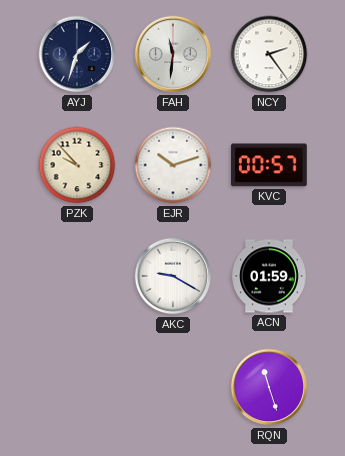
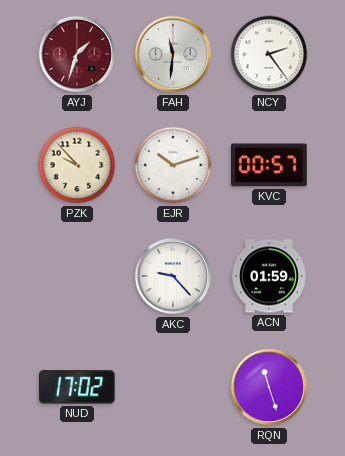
AYJ dial: navy -> burgundy (77, 54)
AKC: 9:20 -> 9:23 (173, 276)
NUD: none -> 17:02 (77, 387)
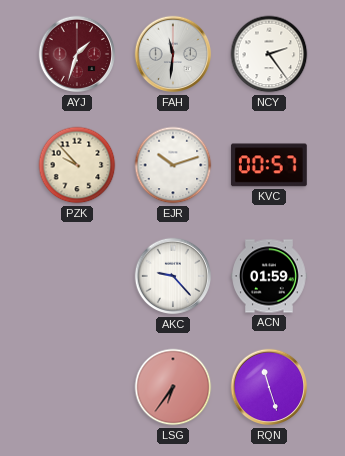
NUD: 17:02 -> none (77, 387)
LSG: none -> 6:36 (173, 387)
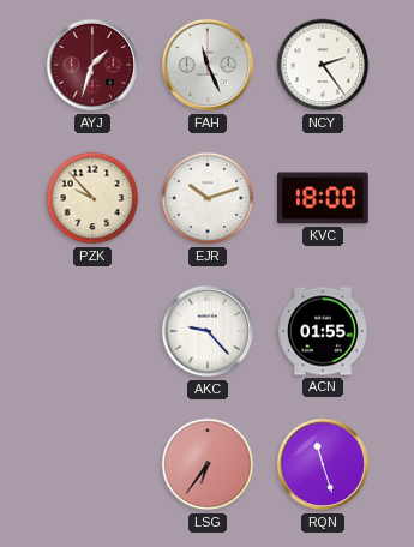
FAH: 11:31 -> 11:26 (208, 65)
KVC: 00:57 -> 18:00 (323, 198)
ACN: 01:59 -> 01:55 (323, 331)
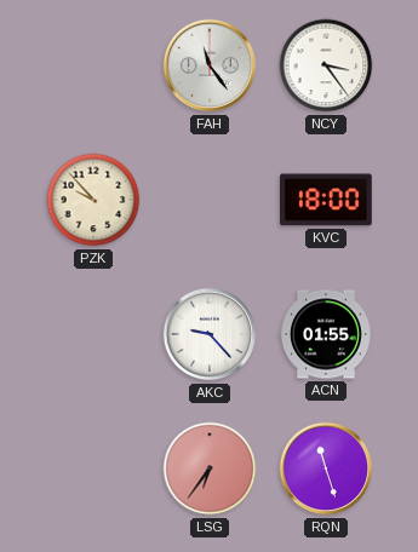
AYJ: 1:33 -> none (92, 65)
FAH: 11:26 -> 11:24 (210, 65)
NCY: 2:24 -> 3:24 (326, 65)
EJR: 10:12 -> none (208, 198)
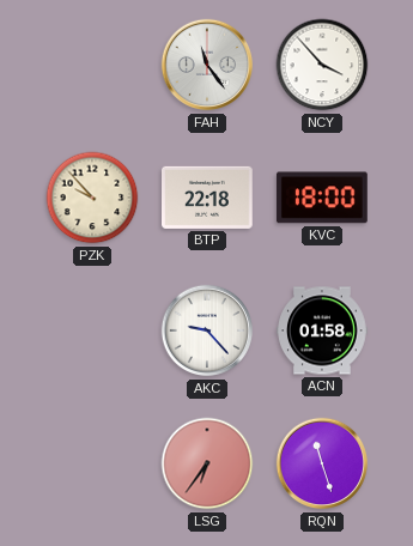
NCY: 3:24 -> 3:53 (322, 65)
BTP: none -> 22:18 (208, 198)
ACN: 01:55 -> 01:58 (322, 330)
